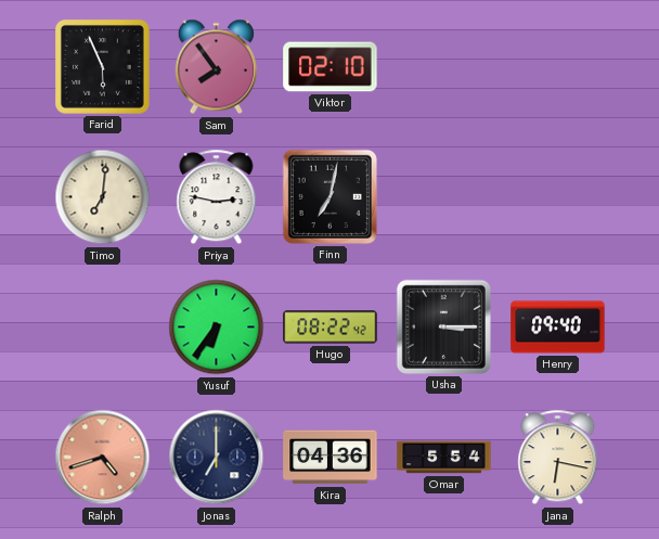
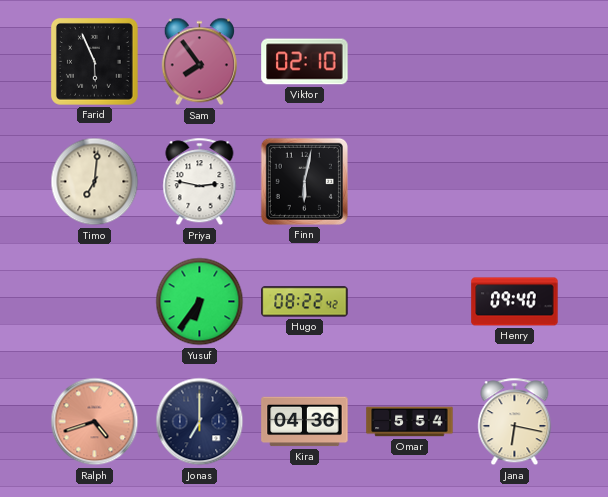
Finn: 7:02 -> 6:02 (304, 181)
Usha: 3:15 -> none (443, 326)
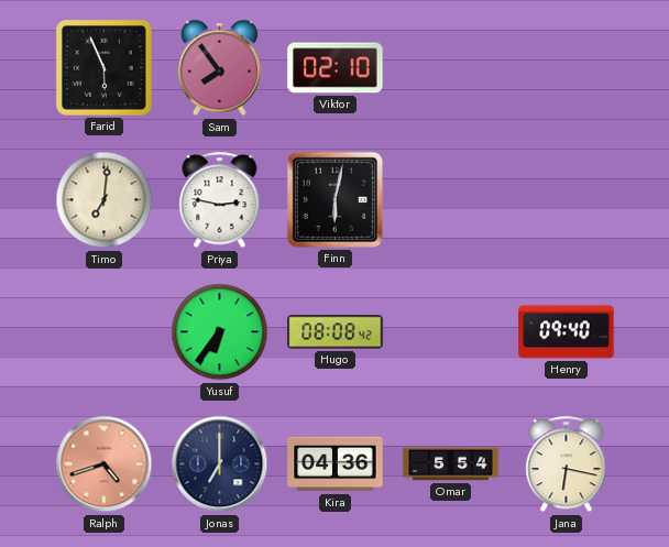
Hugo: 08:22 -> 08:08 (336, 332)
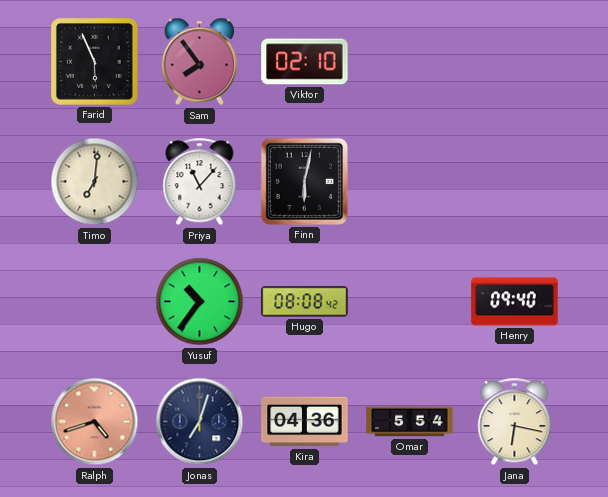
Priya: 2:47 -> 11:07 (200, 182)
Yusuf: 6:36 -> 10:36 (200, 302)
Jonas: 7:00 -> 7:03 (200, 422)
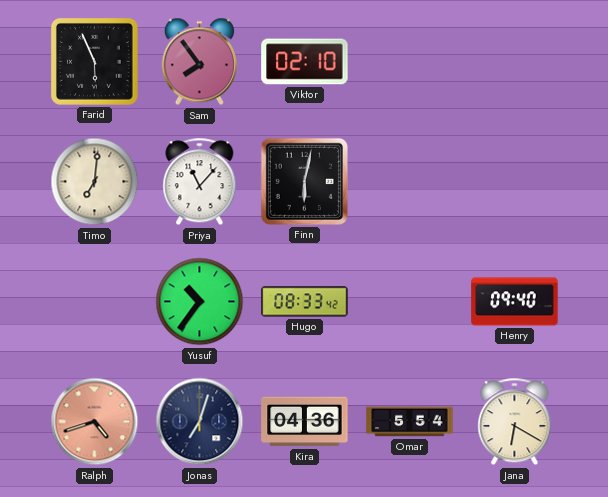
Hugo: 08:08 -> 08:33 (305, 302)
Jana: 6:17 -> 6:20 (515, 422)
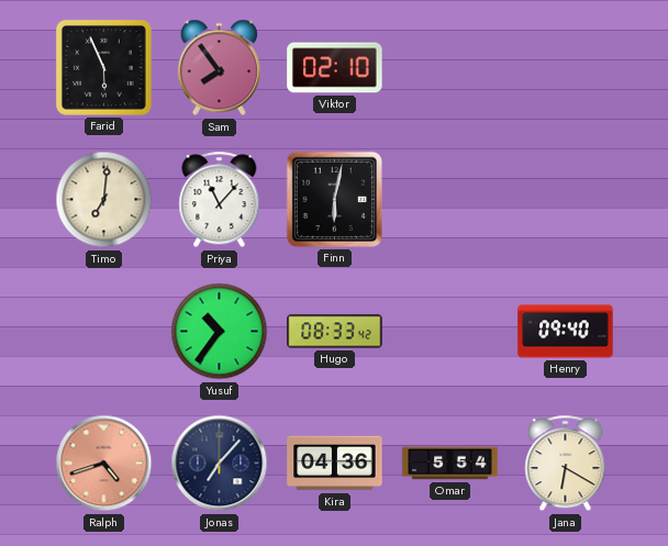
Jonas: 7:03 -> 7:07 (220, 464)
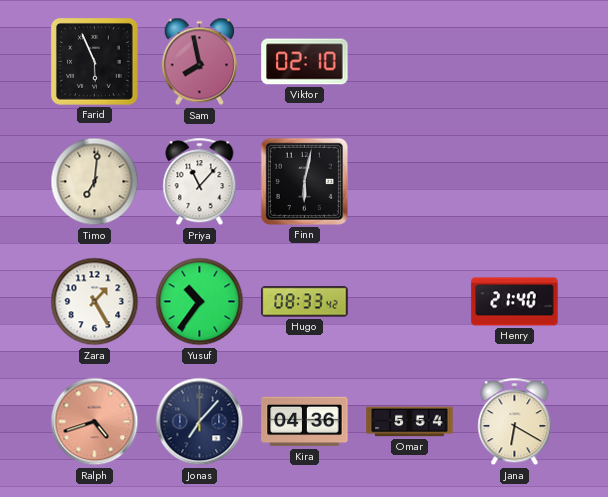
Sam: 7:54 -> 7:58 (199, 62)
Zara: none -> 1:25 (95, 302)
Henry: 09:40 -> 21:40 (515, 302)
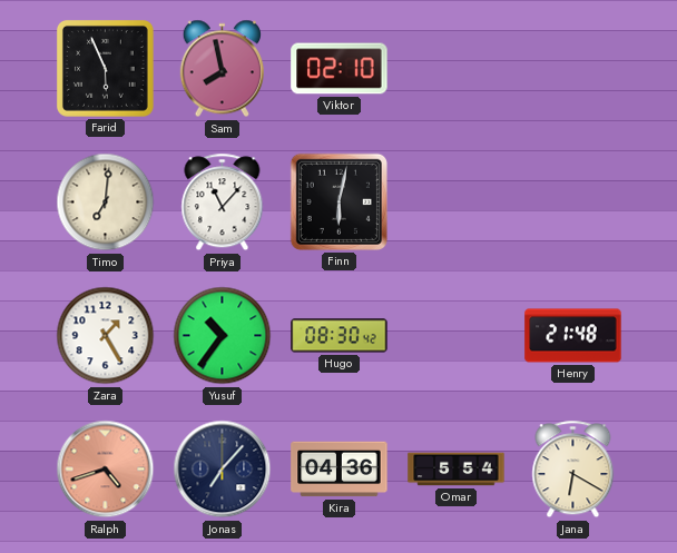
Hugo: 08:33 -> 08:30 (340, 336)
Henry: 21:40 -> 21:48 (573, 336)
